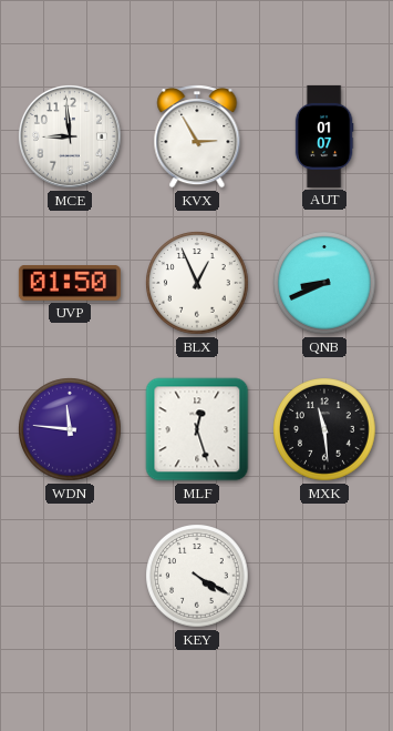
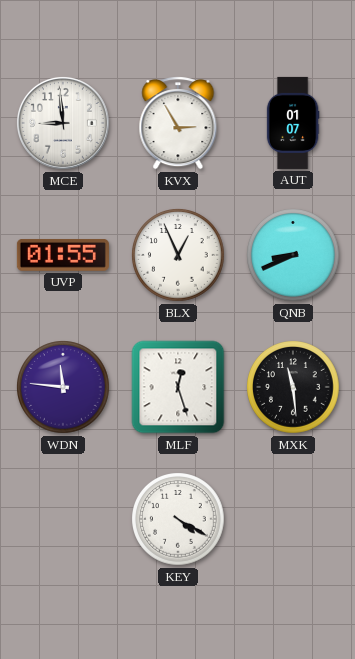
UVP: 01:50 -> 01:55 (63, 256)
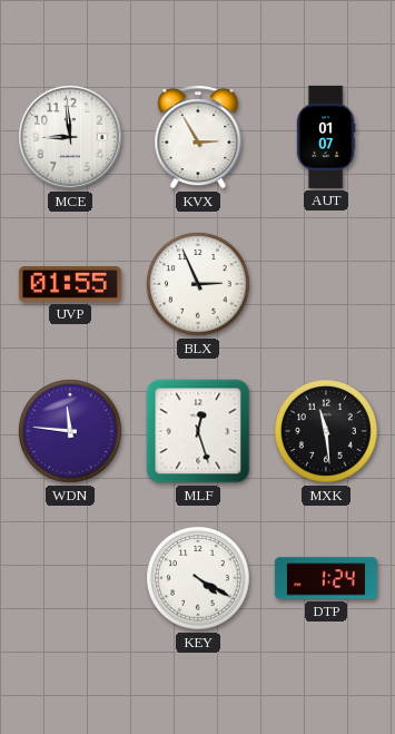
BLX: 12:56 -> 2:56 (198, 284)
QNB: 8:41 -> none (293, 255)
DTP: none -> 1:24 (326, 578)
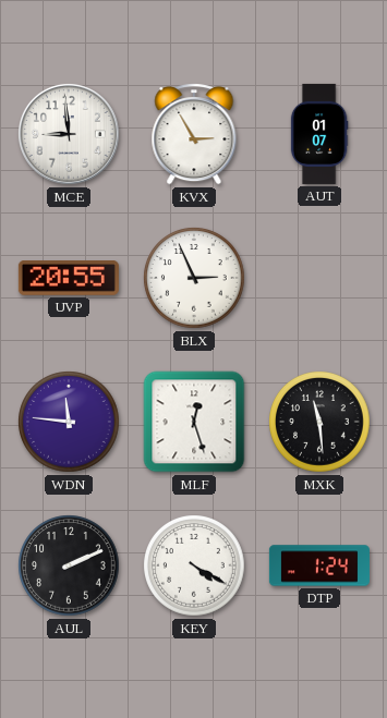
UVP: 01:55 -> 20:55 (69, 279)
AUL: none -> 2:11 (69, 565)
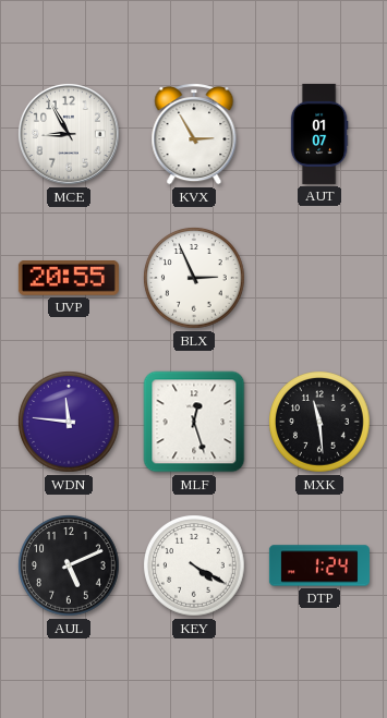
MCE: 8:59 -> 8:55 (69, 134)
AUL: 2:11 -> 5:11 (69, 565)
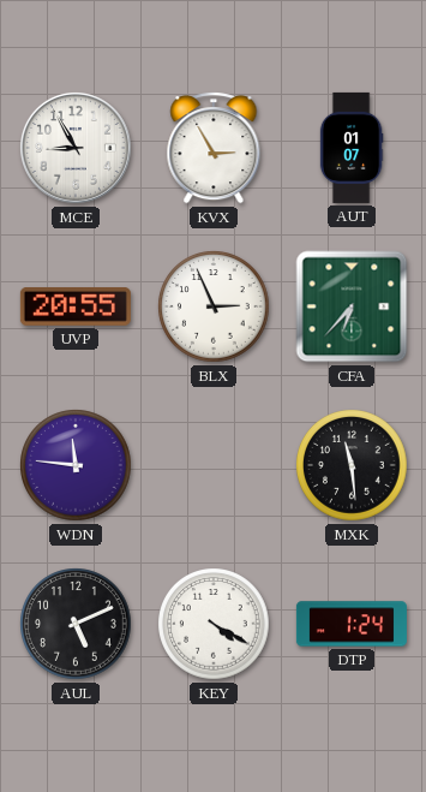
CFA: none -> 6:37 (352, 306)
MLF: 12:27 -> none (194, 422)
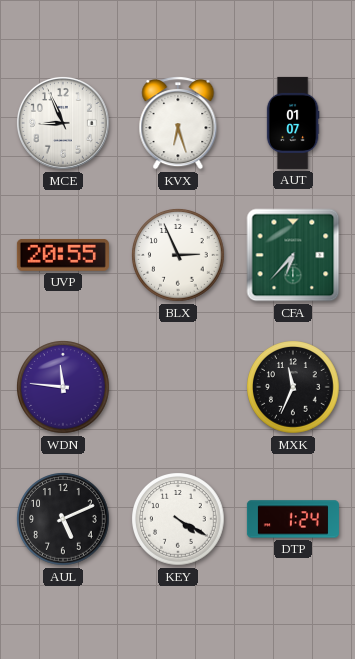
MCE: 8:55 -> 8:56 (63, 123)
KVX: 2:55 -> 6:27 (178, 124)
MXK: 11:29 -> 11:34 (293, 387)
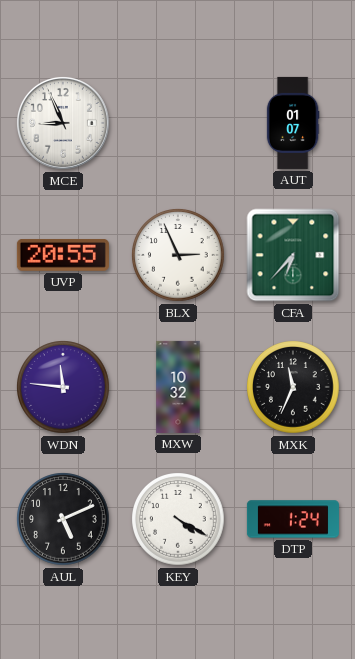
KVX: 6:27 -> none (178, 124)
MXW: none -> 10:32 (178, 387)
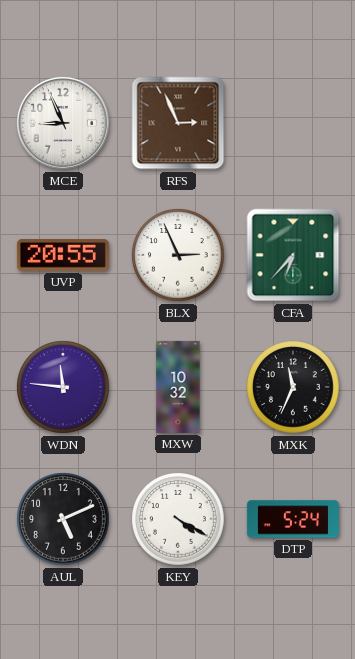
RFS: none -> 2:56 (178, 123)
AUT: 01:07 -> none (293, 123)
DTP: 1:24 -> 5:24 (293, 519)
